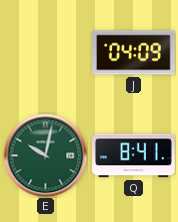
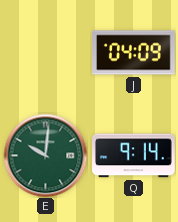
E: 10:02 -> 10:01 (45, 155)
Q: 8:41 -> 9:14 (134, 156)
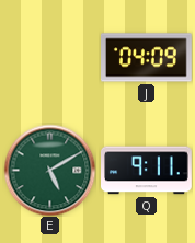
E: 10:01 -> 5:10 (49, 170)
Q: 9:14 -> 9:11 (147, 171)
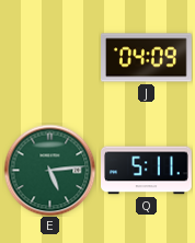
E: 5:10 -> 5:14 (49, 170)
Q: 9:11 -> 5:11 (147, 171)
